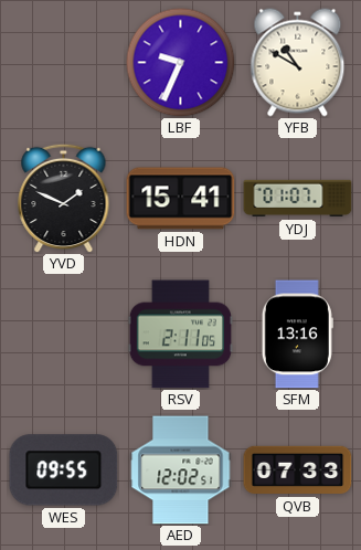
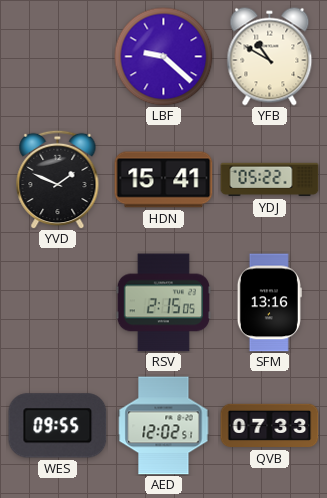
LBF: 9:34 -> 9:22 (164, 57)
YDJ: 01:07 -> 05:22 (270, 180)
RSV: 2:11 -> 2:15 (163, 303)
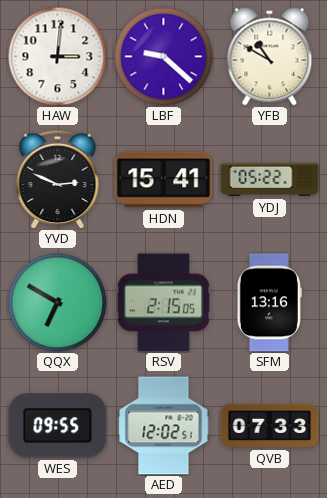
HAW: none -> 3:01 (58, 57)
YVD: 1:49 -> 2:49 (58, 179)
QQX: none -> 6:50 (58, 303)
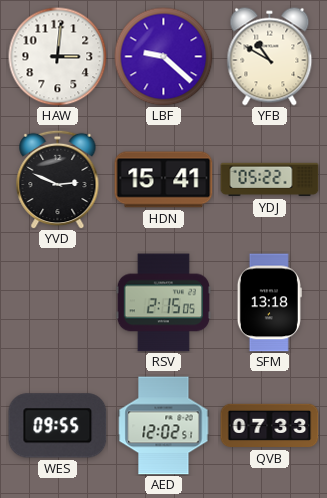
QQX: 6:50 -> none (58, 303)
SFM: 13:16 -> 13:18 (269, 303)
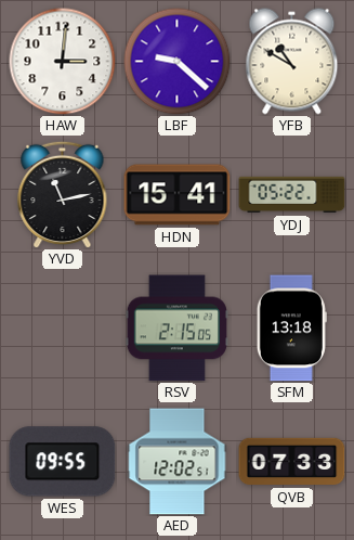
YVD: 2:49 -> 11:13 (63, 194)
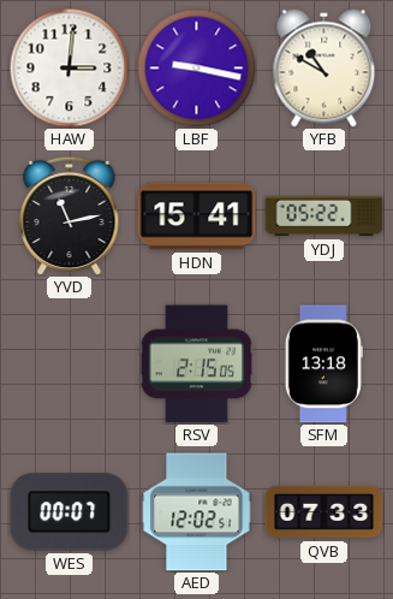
LBF: 9:22 -> 9:17 (197, 69)
WES: 09:55 -> 00:07 (70, 512)
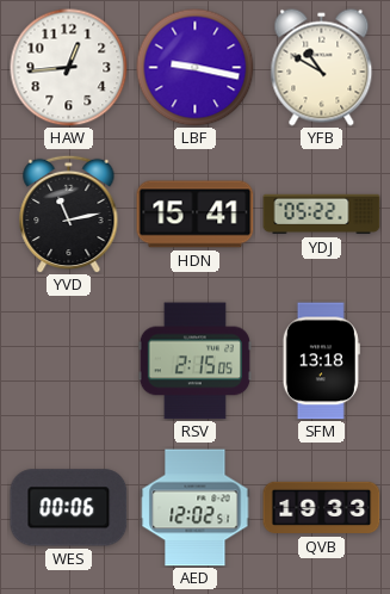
HAW: 3:01 -> 12:44 (69, 68)
WES: 00:07 -> 00:06 (69, 508)
QVB: 07:33 -> 19:33 (322, 508)
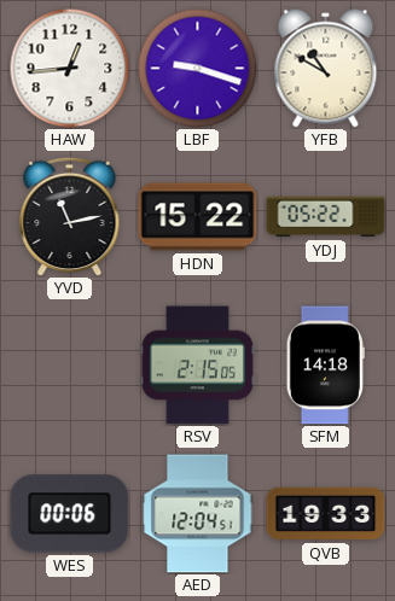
LBF: 9:17 -> 9:18 (198, 69)
HDN: 15:41 -> 15:22 (198, 217)
SFM: 13:18 -> 14:18 (325, 366)
AED: 12:02 -> 12:04 (198, 514)
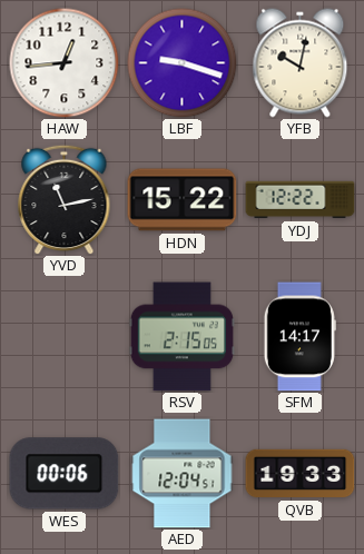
YFB: 10:50 -> 10:02 (301, 63)
YDJ: 05:22 -> 12:22 (301, 200)
SFM: 14:18 -> 14:17 (299, 337)
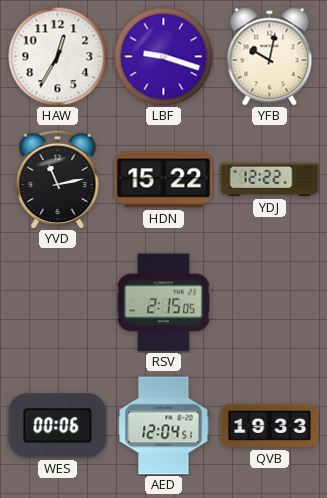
HAW: 12:44 -> 12:35 (58, 57)
SFM: 14:17 -> none (299, 337)
